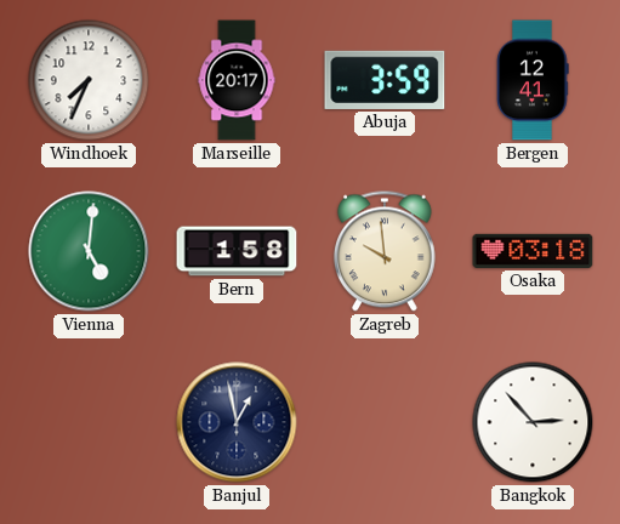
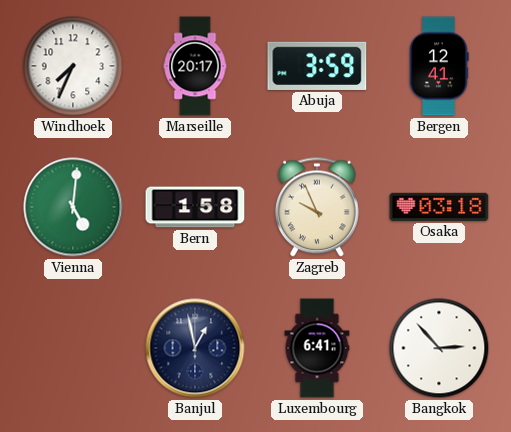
Zagreb: 9:59 -> 9:56 (317, 207)
Luxembourg: none -> 6:41 (317, 348)
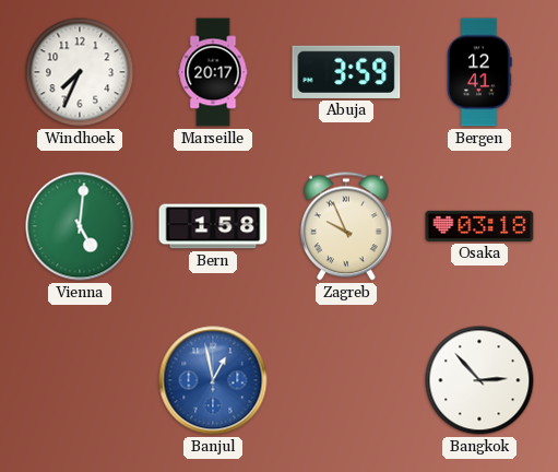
Banjul dial: navy -> blue (213, 380)
Luxembourg: 6:41 -> none (317, 348)
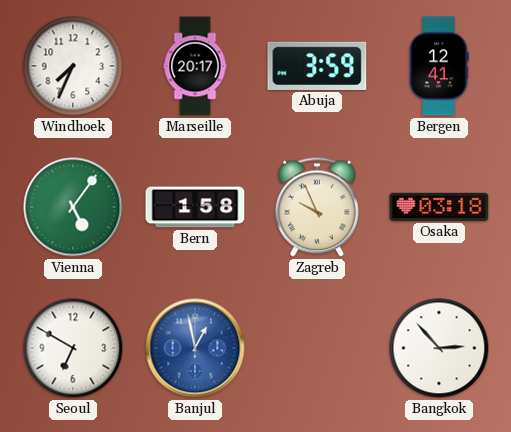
Vienna: 5:01 -> 5:06 (73, 207)
Seoul: none -> 6:50 (73, 348)
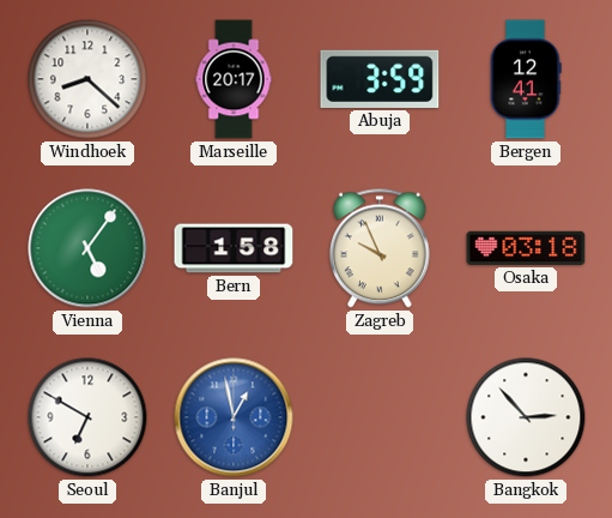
Windhoek: 7:34 -> 8:22 (87, 79)
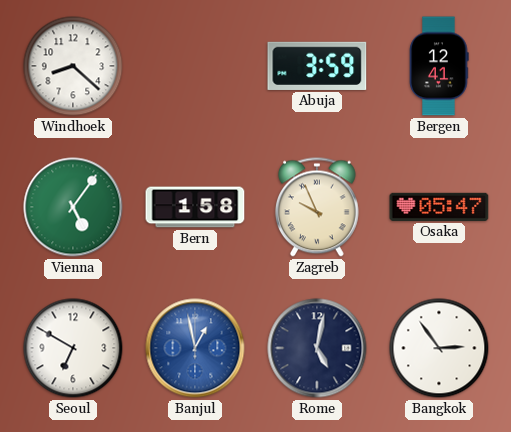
Marseille: 20:17 -> none (234, 79)
Osaka: 03:18 -> 05:47 (439, 207)
Rome: none -> 5:02 (317, 348)
Bangkok: 2:53 -> 2:54 (439, 348)
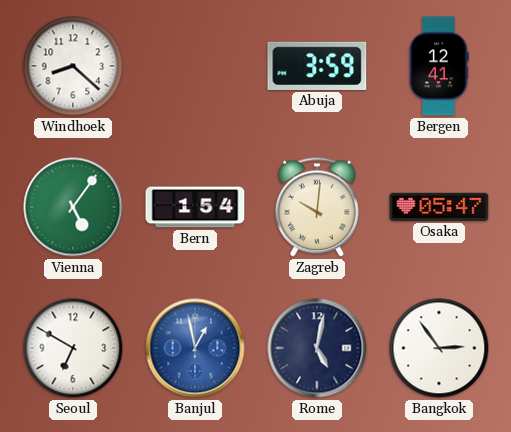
Bern: 1:58 -> 1:54 (195, 207)
Zagreb: 9:56 -> 10:01 (317, 207)
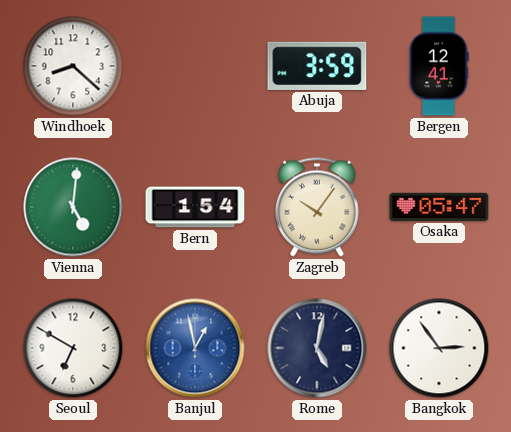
Vienna: 5:06 -> 5:01 (73, 207)
Zagreb: 10:01 -> 10:06 (317, 207)
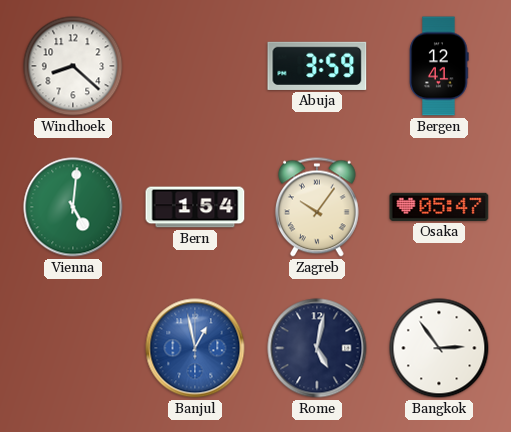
Seoul: 6:50 -> none (73, 348)
